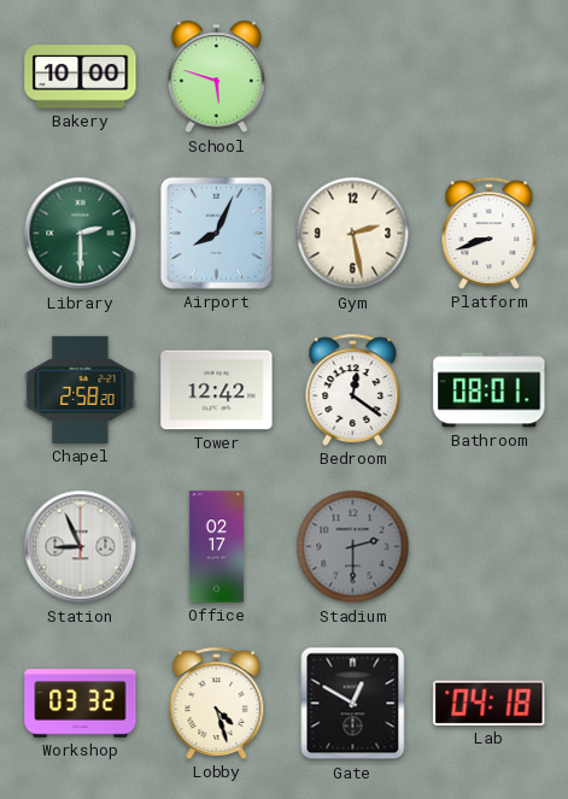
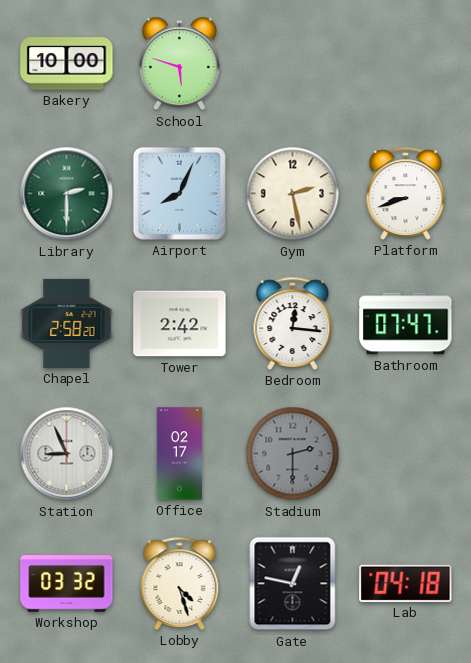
Tower: 12:42 -> 2:42 (180, 324)
Bedroom: 12:21 -> 12:16 (293, 323)
Bathroom: 08:01 -> 07:47 (406, 324)
Gate: 12:50 -> 12:47 (293, 584)
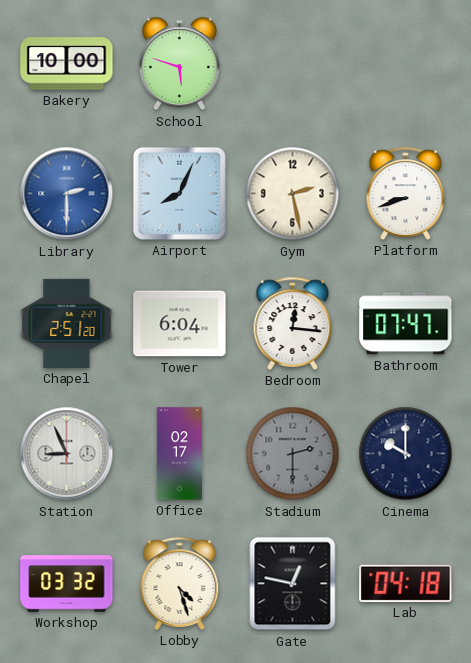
Library dial: green -> blue (67, 194)
Chapel: 2:58 -> 2:51 (67, 323)
Tower: 2:42 -> 6:04 (180, 324)
Cinema: none -> 10:00 (406, 454)
